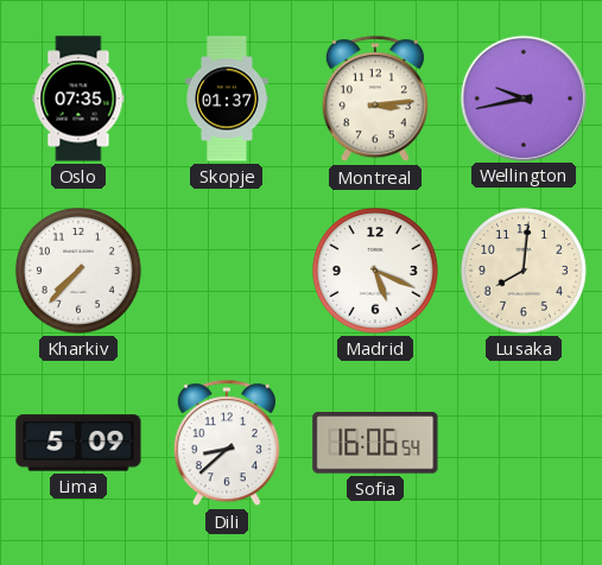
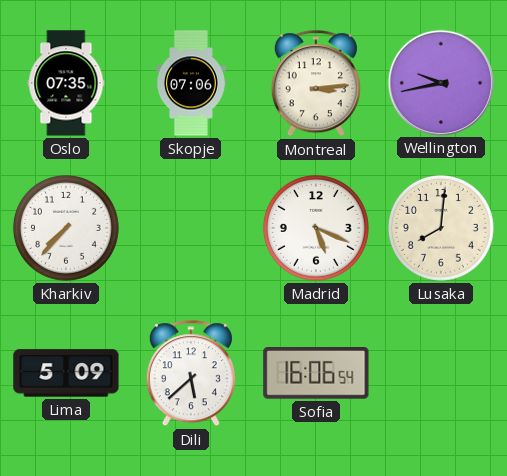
Skopje: 01:37 -> 07:06 (192, 83)
Dili: 8:38 -> 5:38 (191, 374)
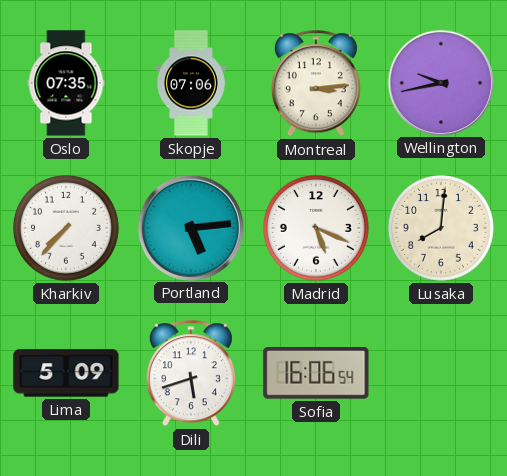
Portland: none -> 5:14 (190, 227)
Dili: 5:38 -> 5:42 (191, 374)
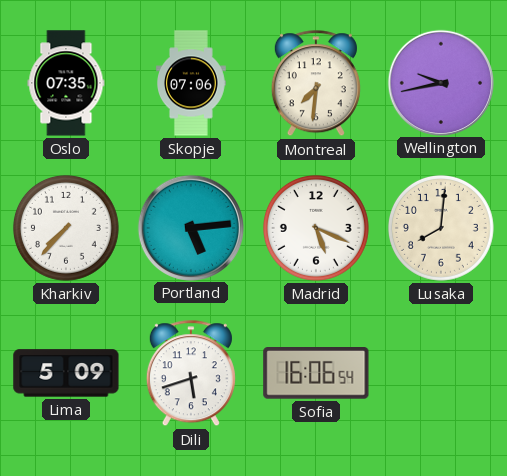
Montreal: 3:14 -> 7:31 (316, 84)
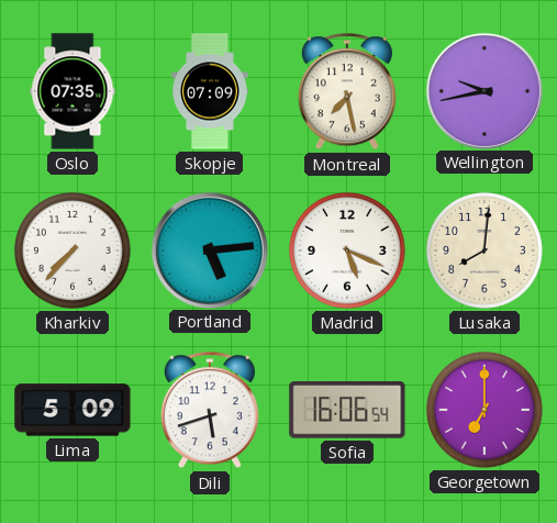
Skopje: 07:06 -> 07:09 (211, 91)
Montreal: 7:31 -> 7:28 (347, 92)
Georgetown: none -> 7:00 (484, 410)
